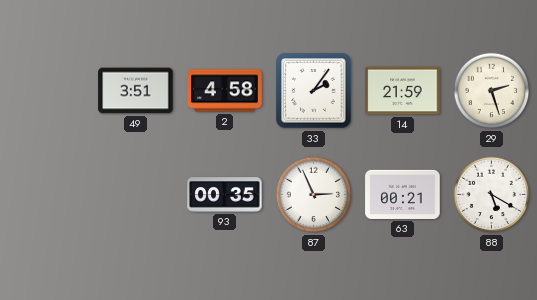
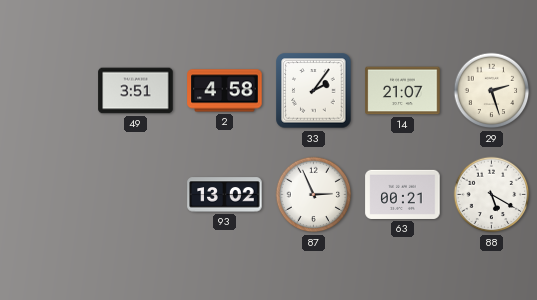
14: 21:59 -> 21:07 (403, 91)
93: 00:35 -> 13:02 (225, 195)
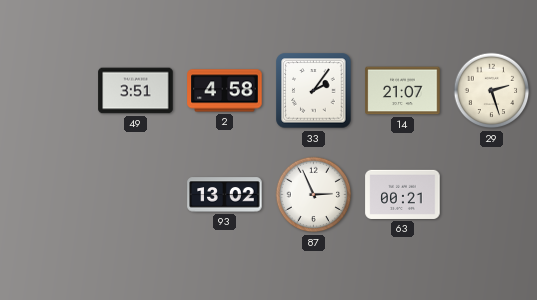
88: 5:20 -> none (492, 195)
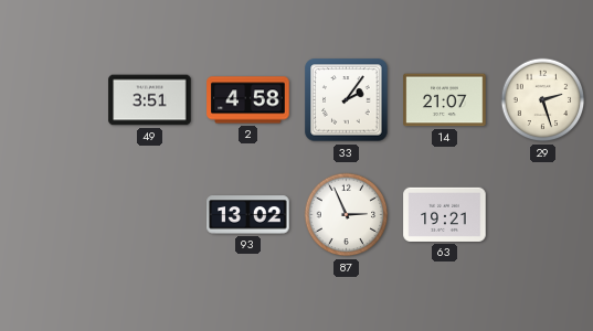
63: 00:21 -> 19:21 (445, 214)
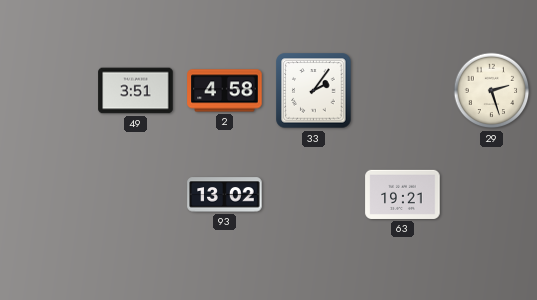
14: 21:07 -> none (445, 100)
87: 2:56 -> none (347, 215)
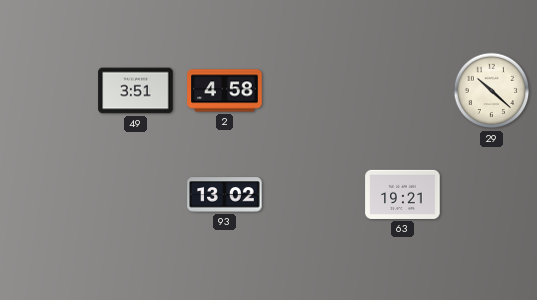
33: 2:06 -> none (314, 91)
29: 2:27 -> 10:22 (492, 91)
